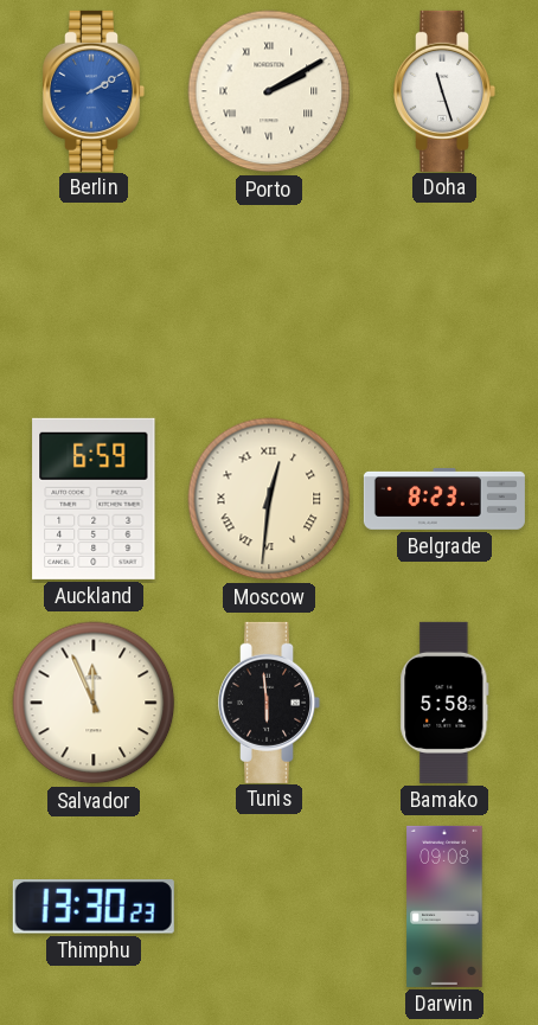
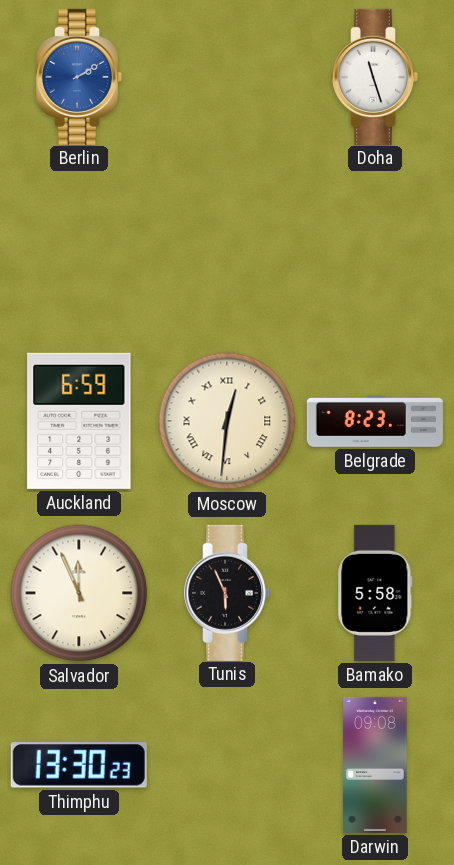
Porto: 2:10 -> none (269, 91)
Tunis: 5:59 -> 5:56 (228, 593)
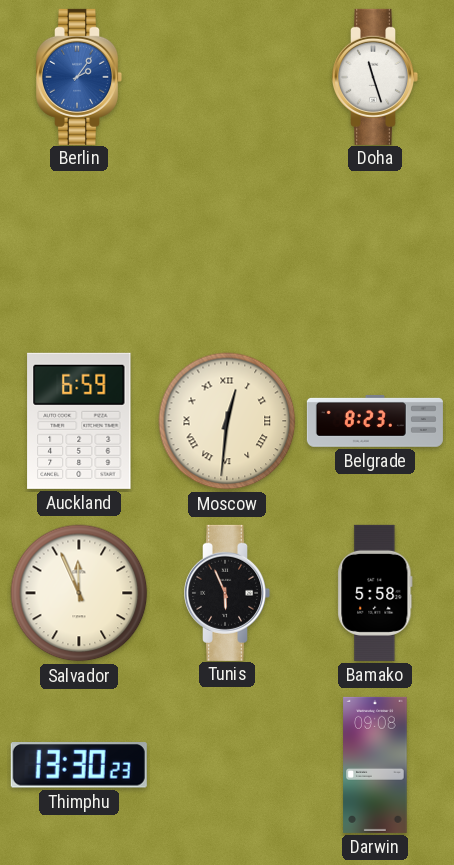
Berlin: 2:10 -> 2:06 (80, 77)
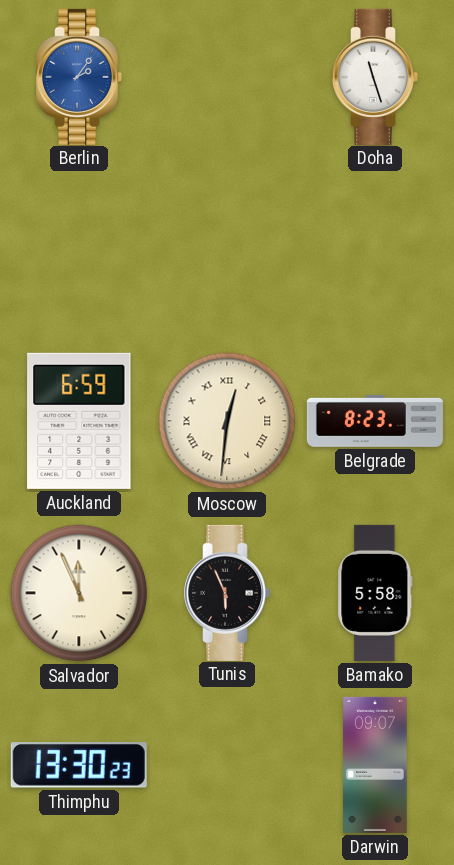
Darwin: 09:08 -> 09:07 (375, 765)
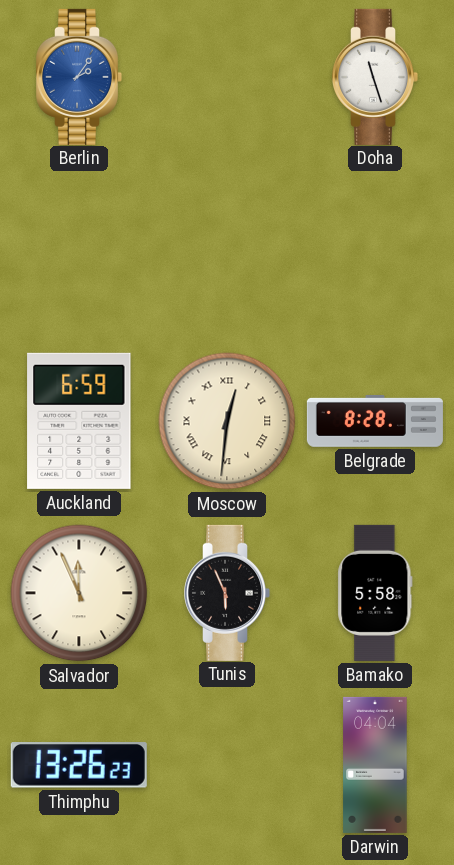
Belgrade: 8:23 -> 8:28 (375, 421)
Thimphu: 13:30 -> 13:26 (79, 765)
Darwin: 09:07 -> 04:04 (375, 765)
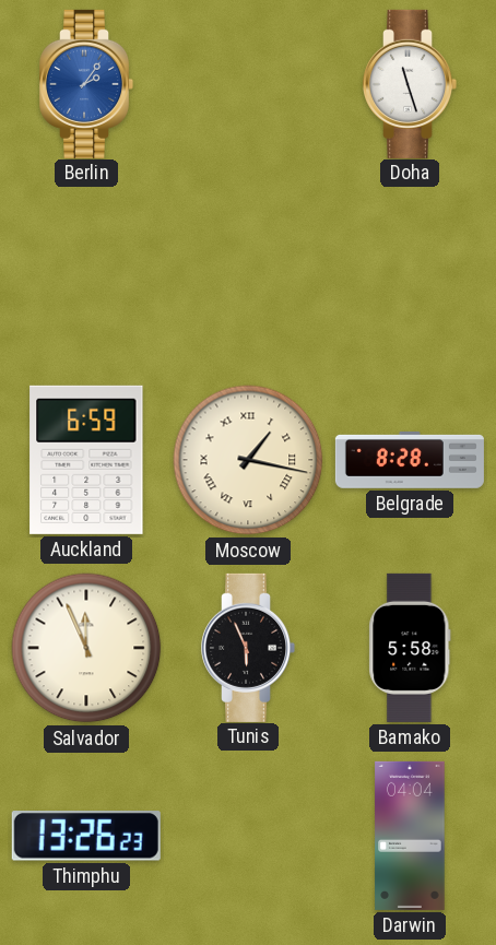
Moscow: 12:31 -> 1:17 (248, 460)
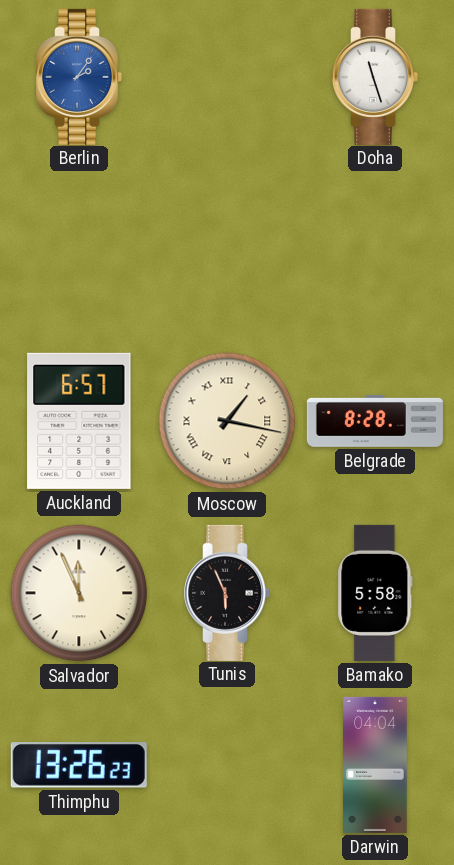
Auckland: 6:59 -> 6:57 (79, 421)
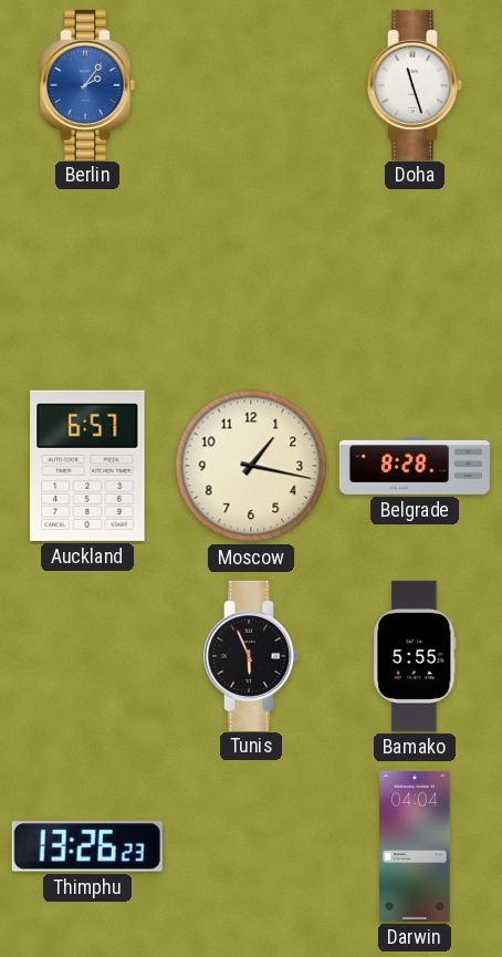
Moscow numerals: Roman -> Arabic (251, 466)
Salvador: 11:56 -> none (79, 593)
Bamako: 5:58 -> 5:55 (415, 656)
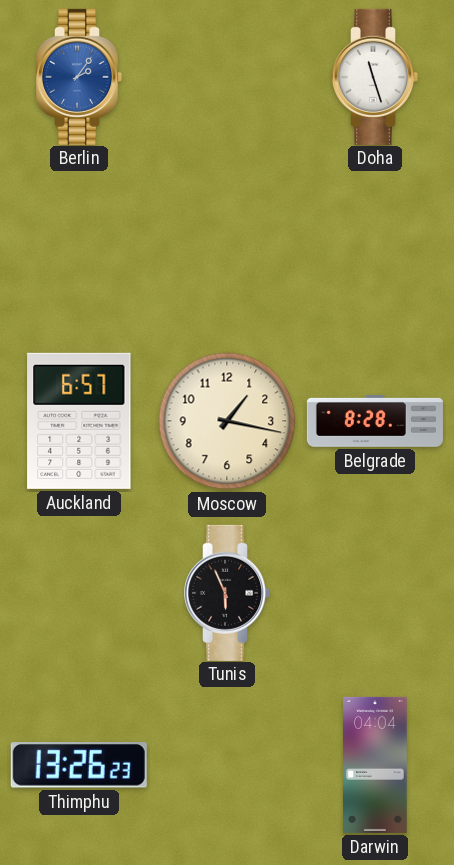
Bamako: 5:55 -> none (415, 656)
